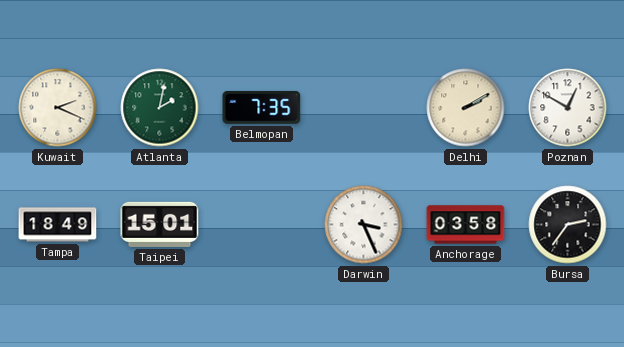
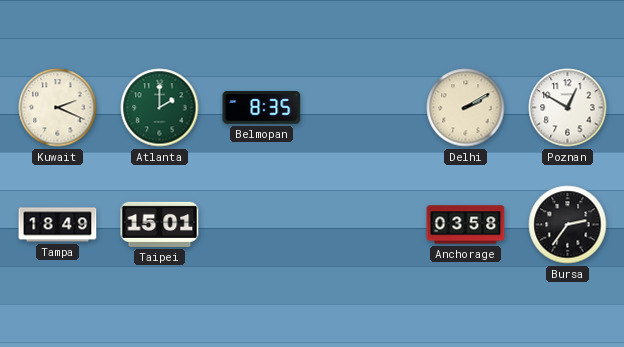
Atlanta: 2:02 -> 2:00 (160, 108)
Belmopan: 7:35 -> 8:35 (262, 107)
Darwin: 3:26 -> none (364, 225)
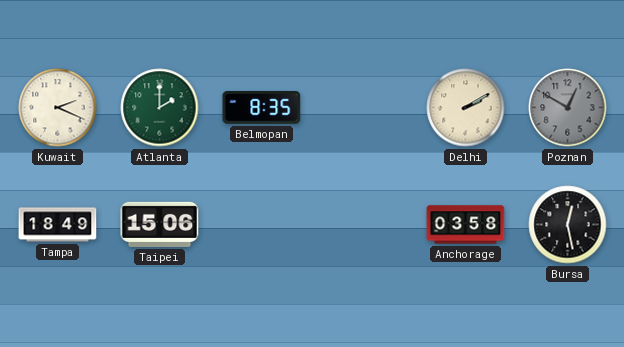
Poznan dial: white -> grey (568, 108)
Taipei: 15:01 -> 15:06 (160, 224)
Bursa: 2:36 -> 12:28 (568, 225)
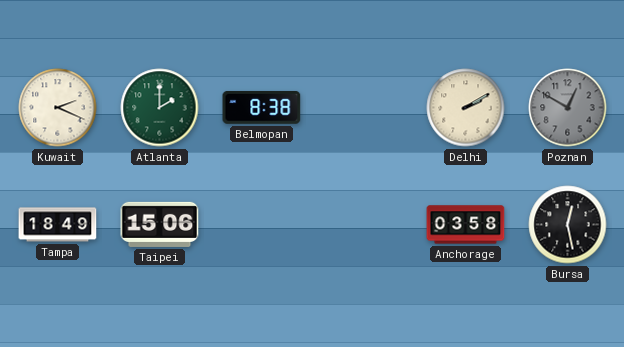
Belmopan: 8:35 -> 8:38 (262, 107)
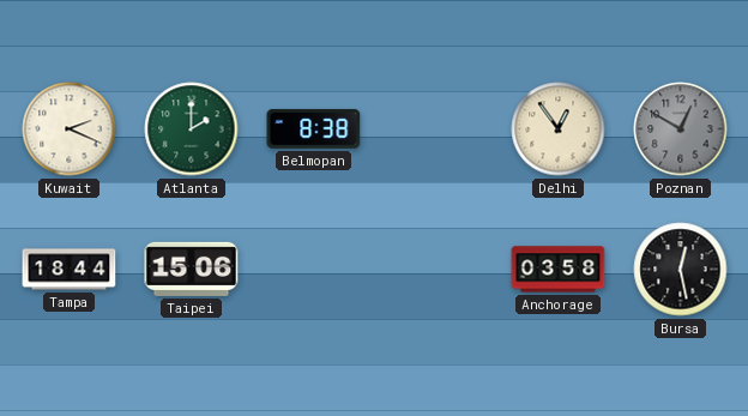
Delhi: 2:10 -> 12:54 (559, 129)
Tampa: 18:49 -> 18:44 (70, 270)
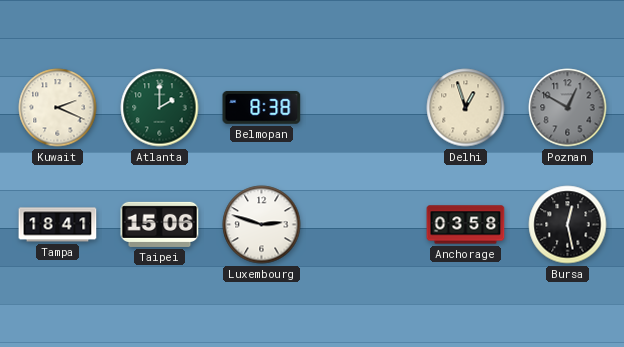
Delhi: 12:54 -> 12:57 (466, 108)
Tampa: 18:44 -> 18:41 (58, 225)
Luxembourg: none -> 2:48 (262, 225)
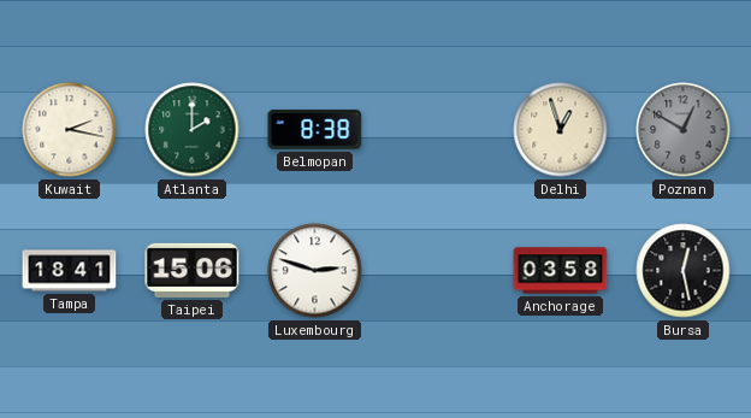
Kuwait: 2:19 -> 2:17 (70, 130)
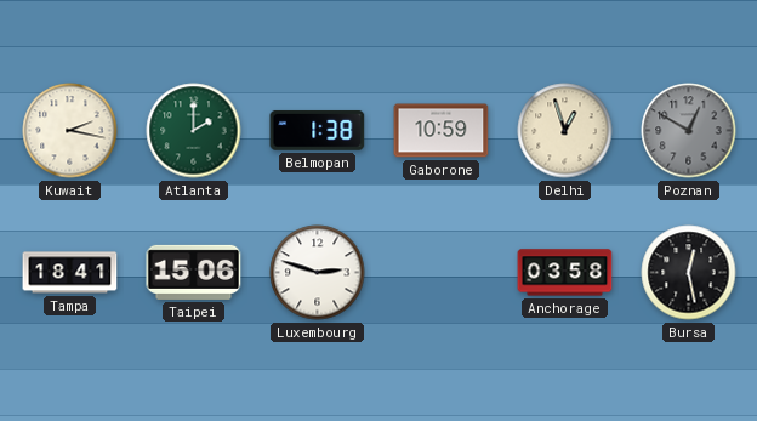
Belmopan: 8:38 -> 1:38 (318, 130)
Gaborone: none -> 10:59 (442, 131)
